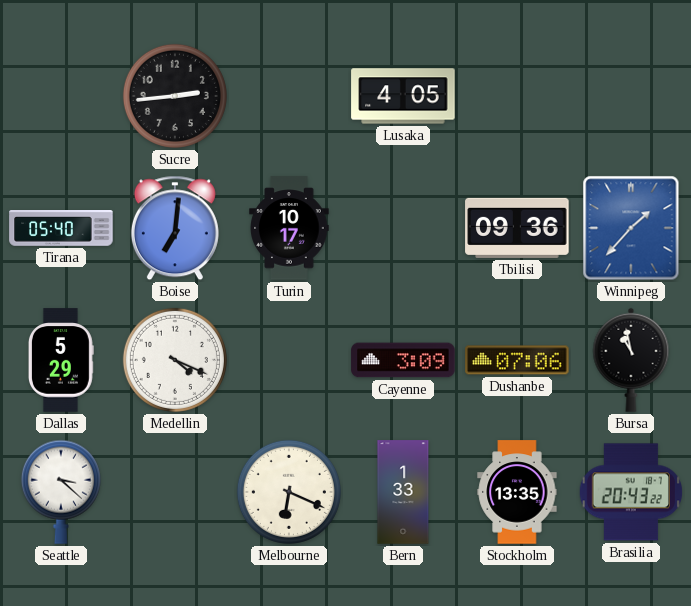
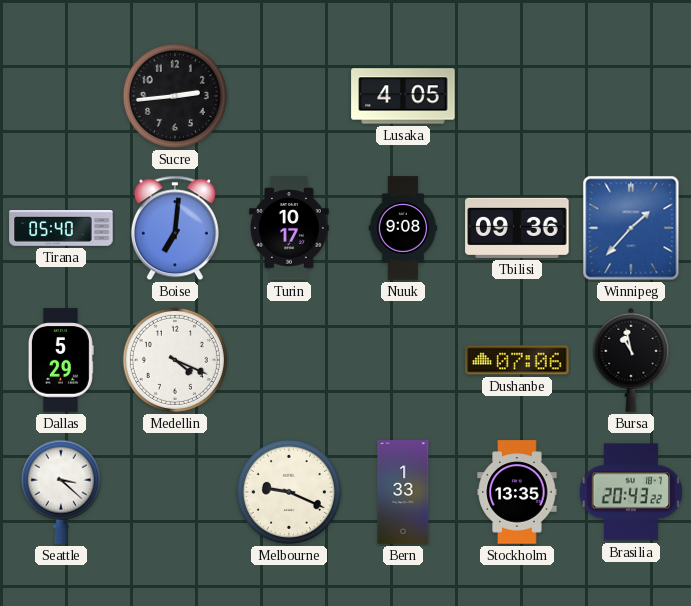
Nuuk: none -> 9:08 (403, 228)
Cayenne: 3:09 -> none (403, 360)
Melbourne: 6:19 -> 9:19 (289, 492)
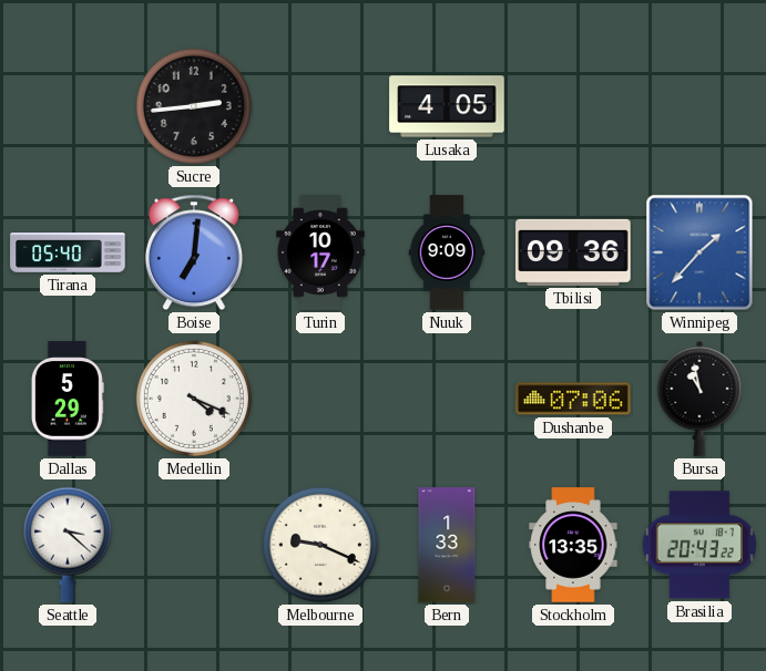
Nuuk: 9:08 -> 9:09 (447, 252)
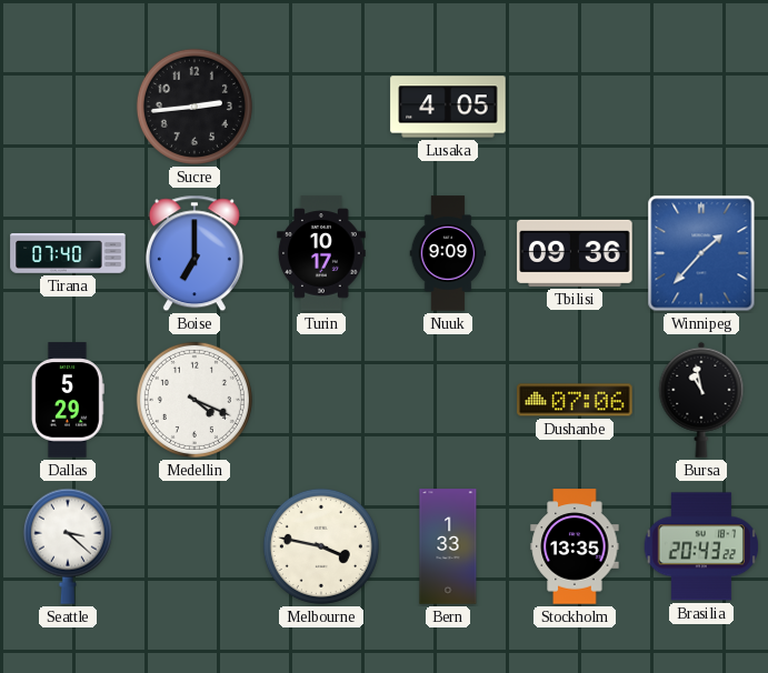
Tirana: 05:40 -> 07:40 (68, 253)
Boise: 7:01 -> 7:00 (195, 253)
Melbourne: 9:19 -> 3:47 (321, 546)
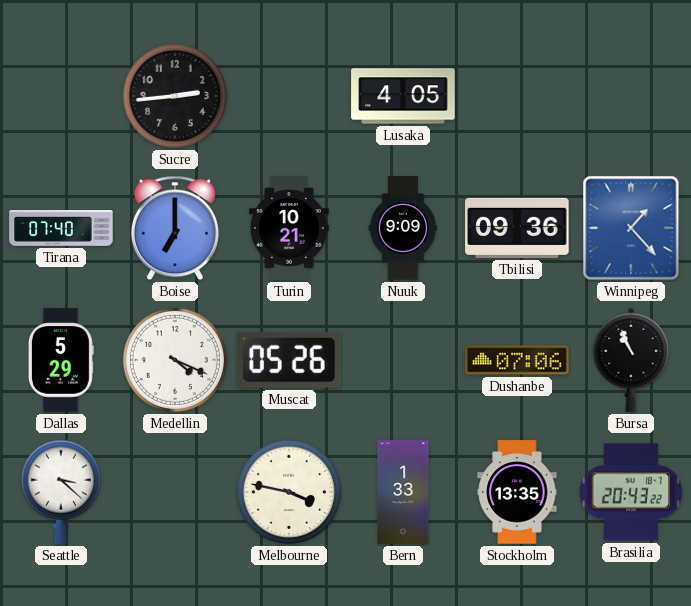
Turin: 10:17 -> 10:21 (289, 228)
Winnipeg: 1:37 -> 1:23 (631, 228)
Muscat: none -> 05:26 (289, 360)
Bursa: 10:58 -> 10:56 (631, 360)
